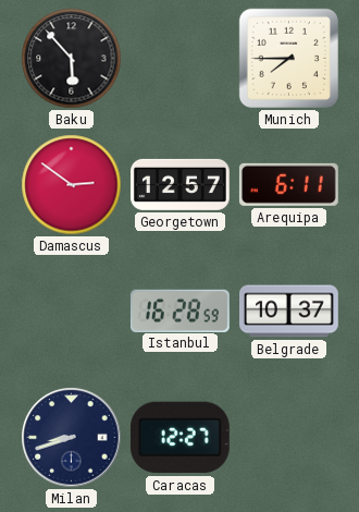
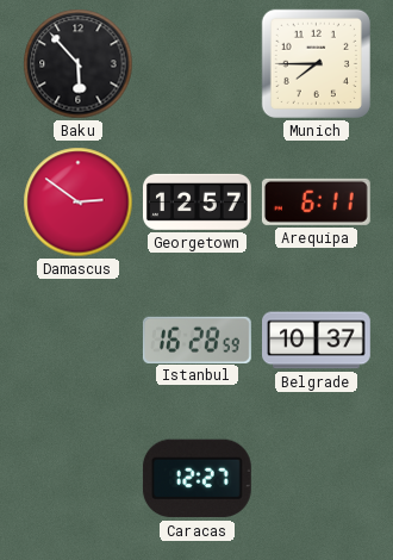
Milan: 8:42 -> none (72, 438)
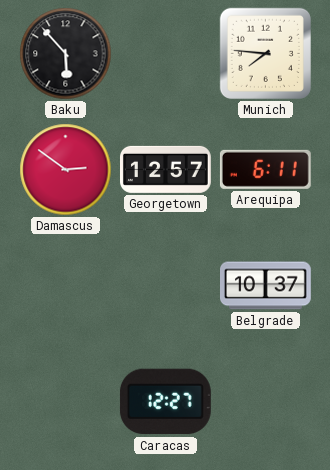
Munich: 7:45 -> 7:46 (265, 53)
Istanbul: 16:28 -> none (196, 340)
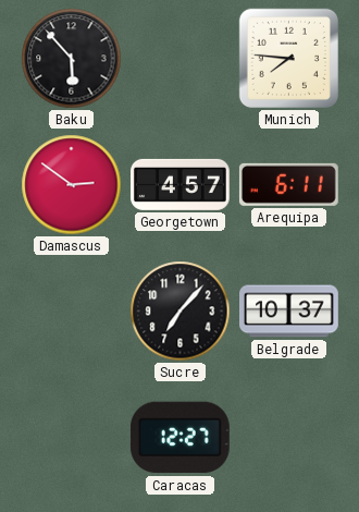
Georgetown: 12:57 -> 4:57 (181, 184)
Sucre: none -> 7:07 (181, 312)
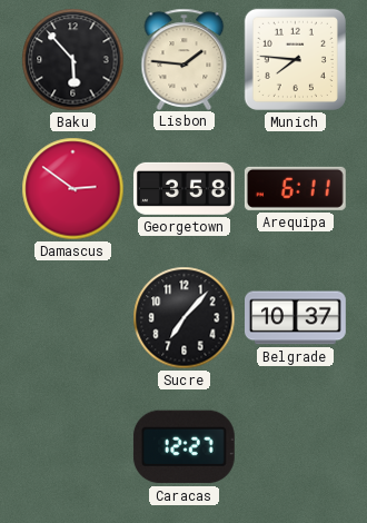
Lisbon: none -> 1:46 (185, 59)
Georgetown: 4:57 -> 3:58 (185, 188)
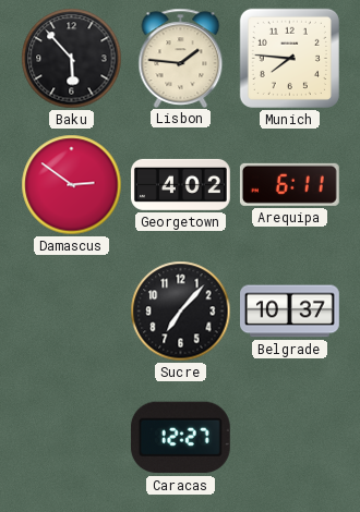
Georgetown: 3:58 -> 4:02 (181, 184)
